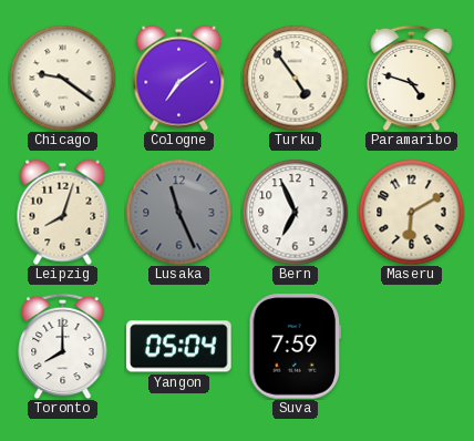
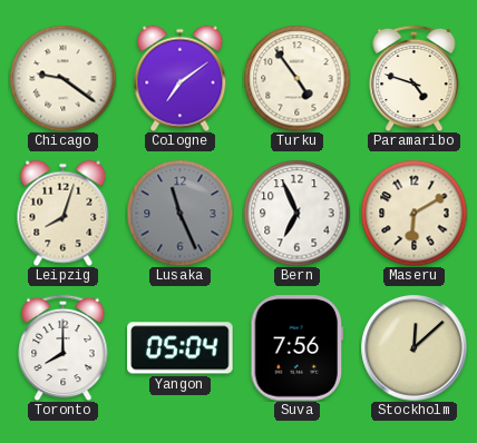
Suva: 7:59 -> 7:56 (298, 348)
Stockholm: none -> 12:08 (415, 348)
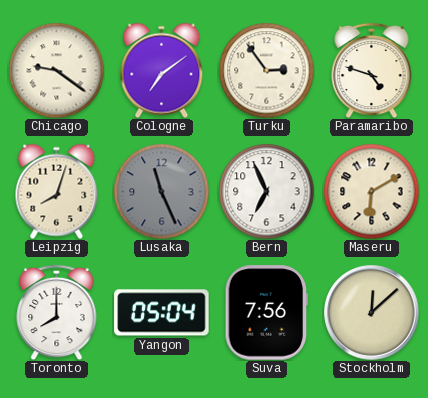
Turku: 4:54 -> 2:54 (266, 70)
